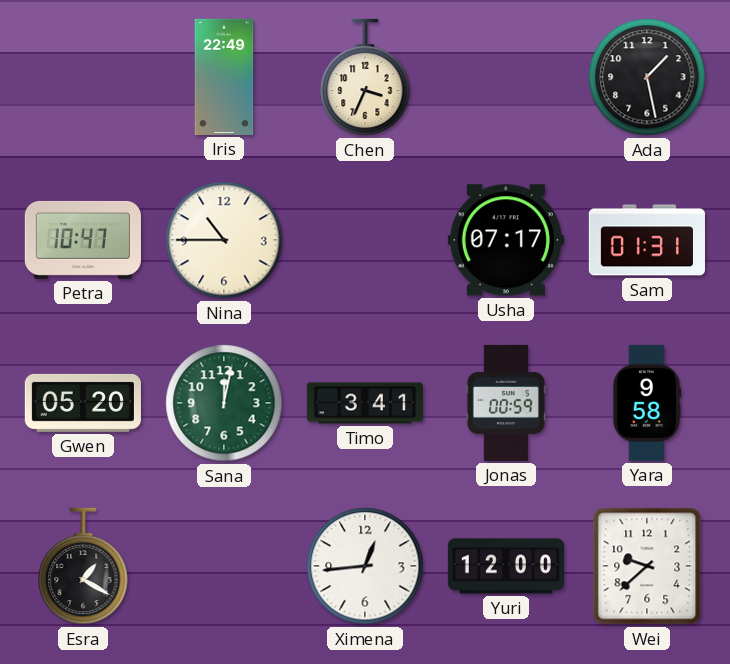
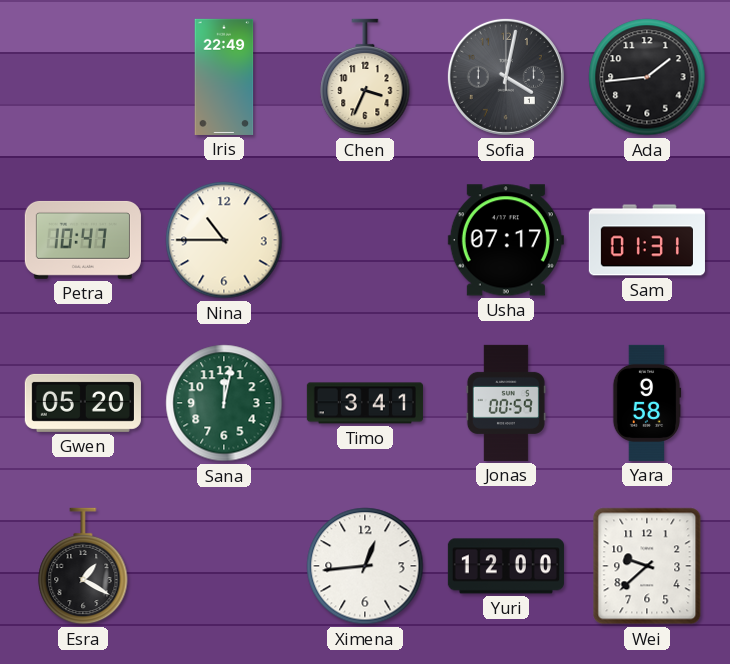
Sofia: none -> 4:02 (506, 77)
Ada: 1:28 -> 1:44 (647, 77)
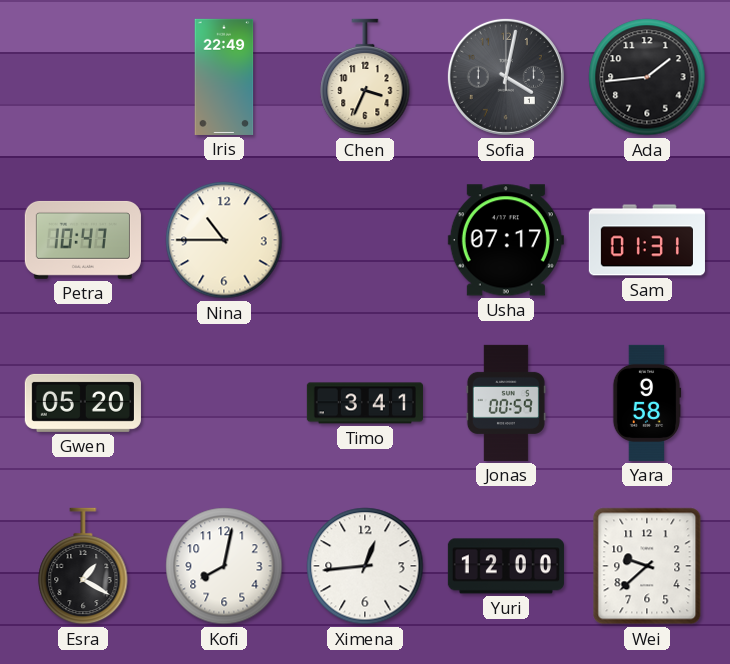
Sana: 12:02 -> none (224, 403)
Kofi: none -> 8:02 (224, 566)
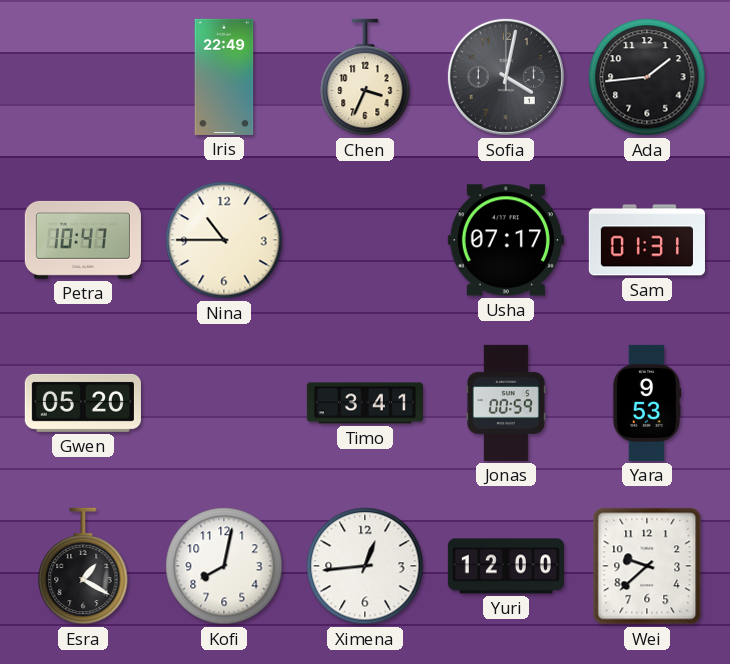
Yara: 9:58 -> 9:53 (647, 403)
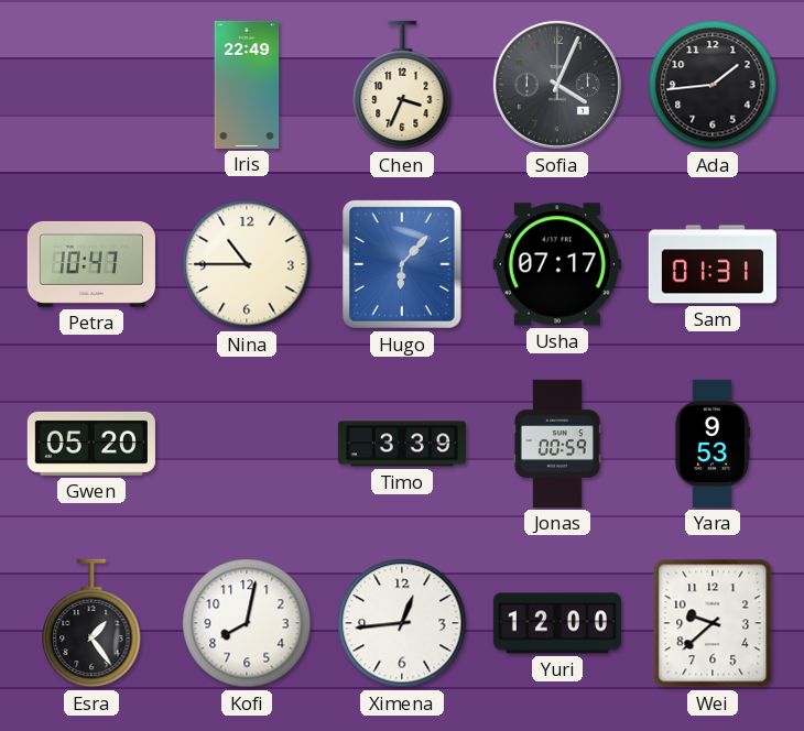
Sofia: 4:02 -> 4:04 (557, 85)
Hugo: none -> 6:07 (402, 264)
Timo: 3:41 -> 3:39 (402, 444)
Esra: 1:20 -> 1:24 (91, 623)
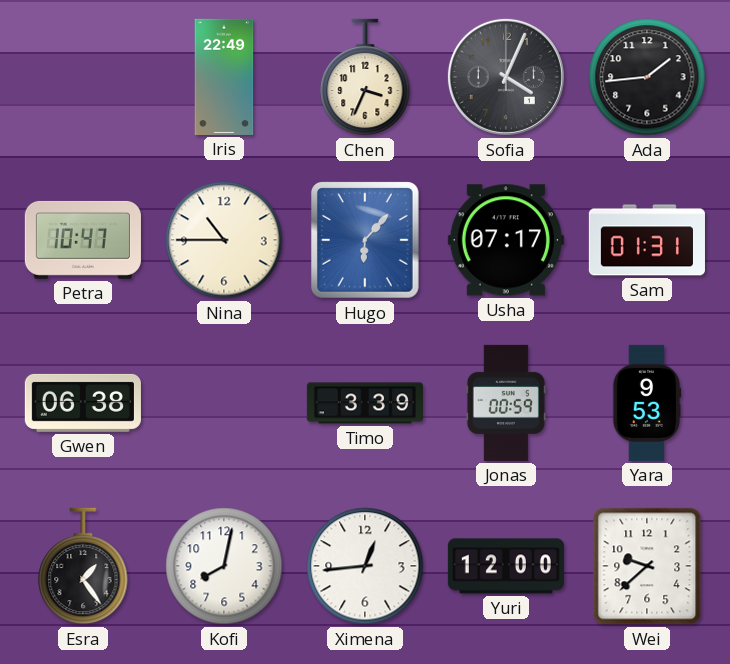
Gwen: 05:20 -> 06:38 (83, 403)
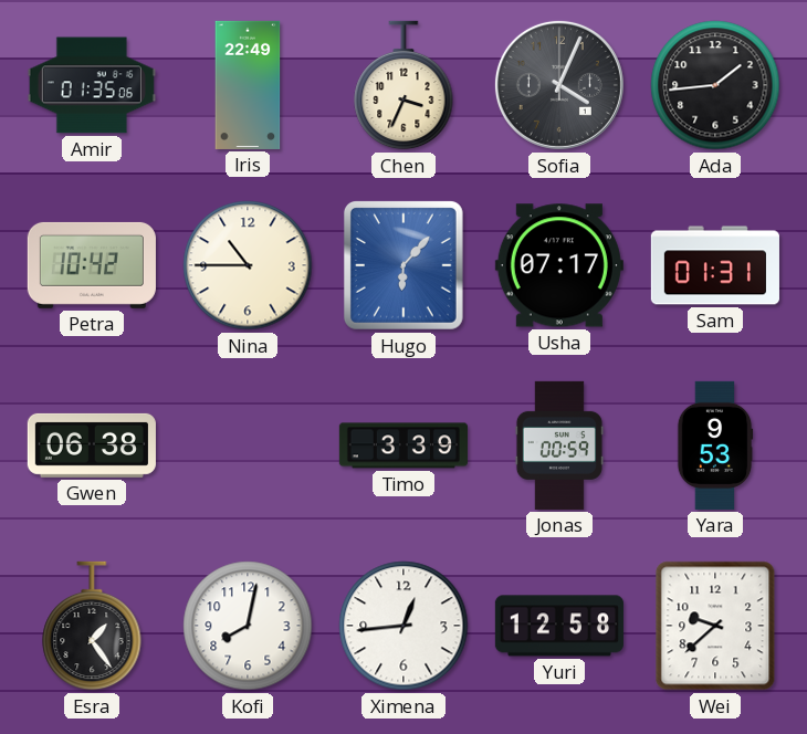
Amir: none -> 01:35 (92, 85)
Petra: 10:47 -> 10:42 (92, 265)
Yuri: 12:00 -> 12:58 (559, 626)
